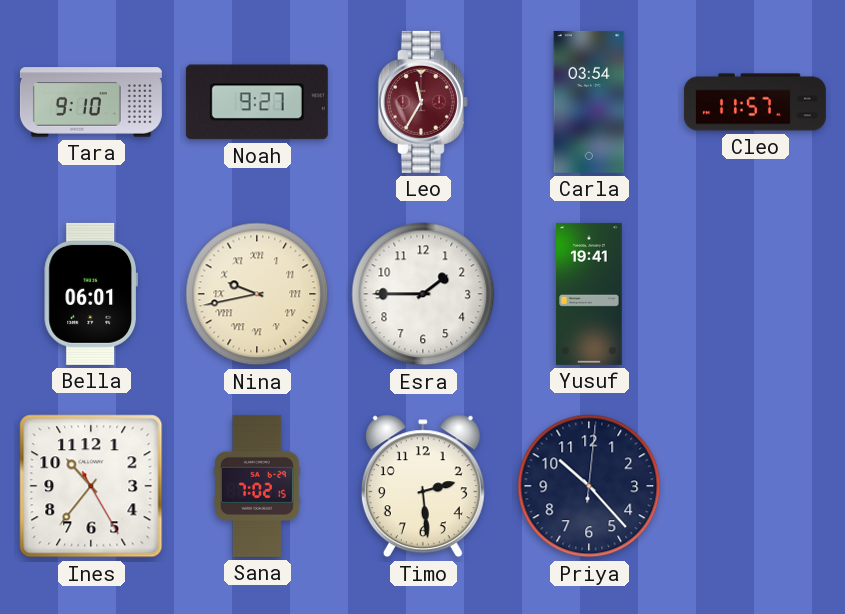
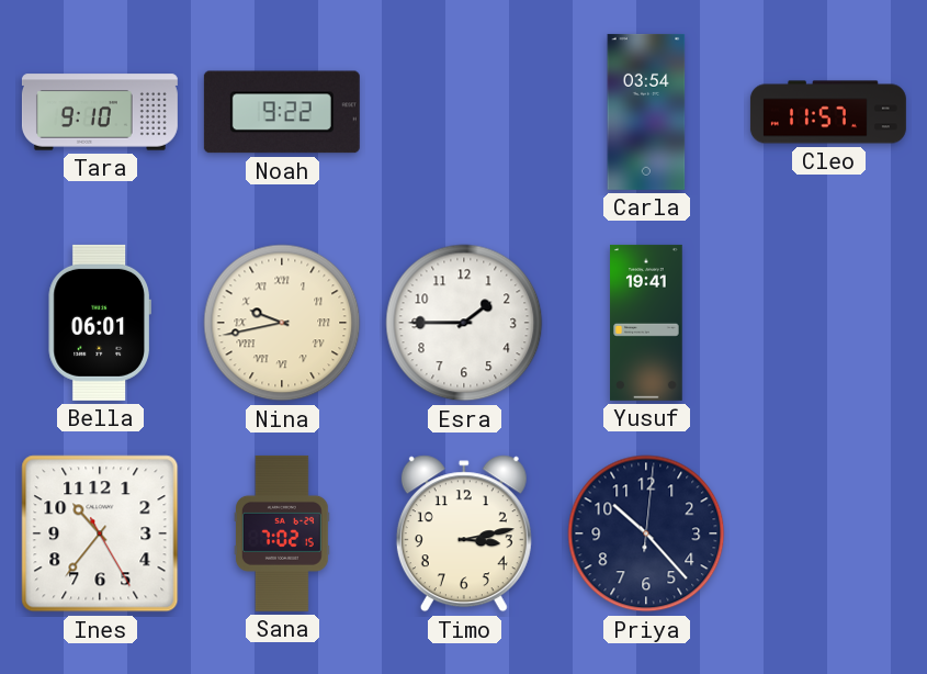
Noah: 9:27 -> 9:22 (282, 112)
Leo: 11:35 -> none (423, 102)
Timo: 2:29 -> 3:13 (464, 533)
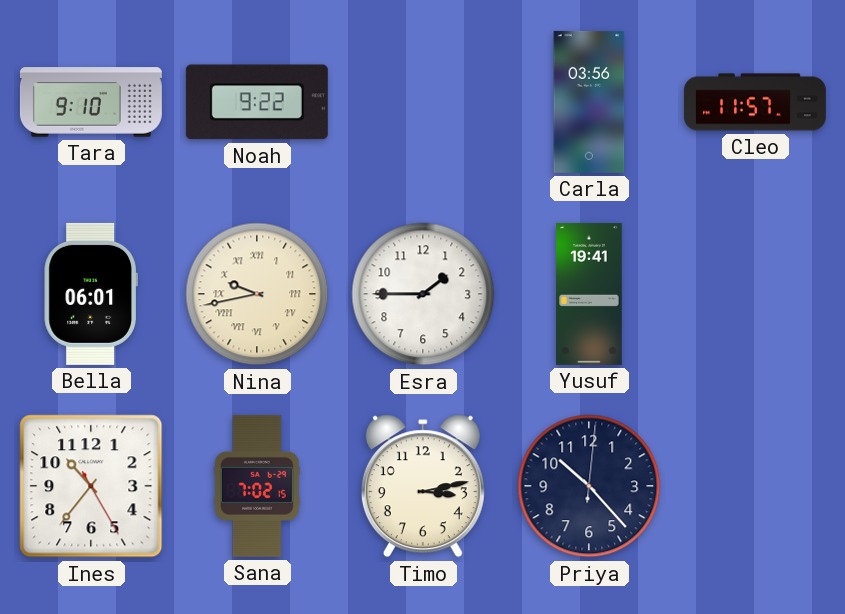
Carla: 03:54 -> 03:56 (589, 102)
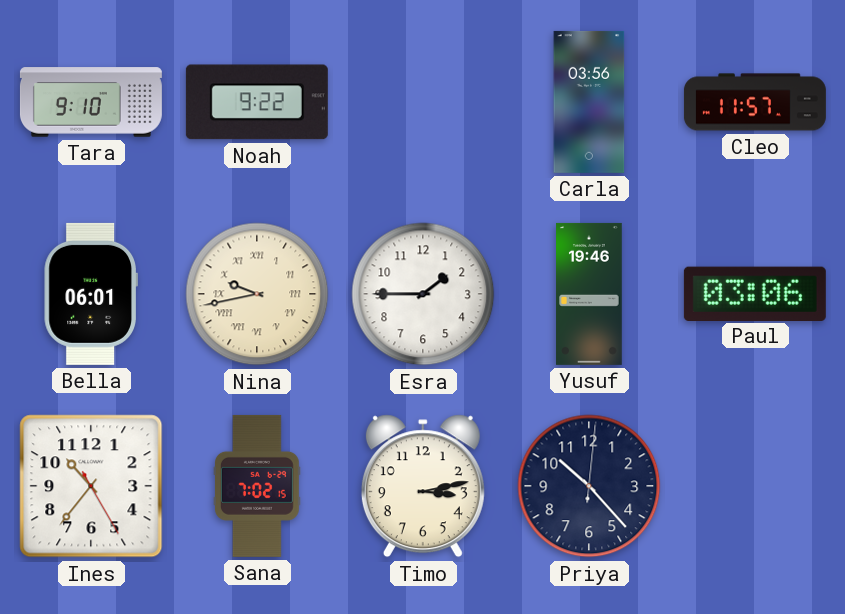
Yusuf: 19:41 -> 19:46 (589, 294)
Paul: none -> 03:06 (755, 293)
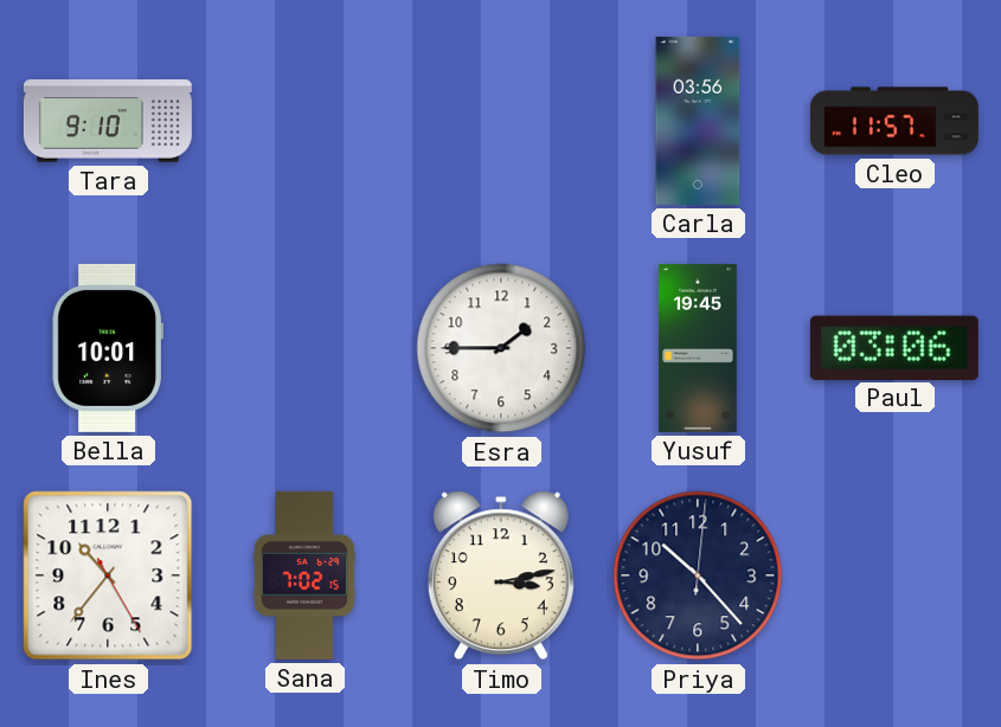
Noah: 9:22 -> none (257, 102)
Bella: 06:01 -> 10:01 (108, 348)
Nina: 9:43 -> none (257, 294)
Yusuf: 19:46 -> 19:45 (698, 348)
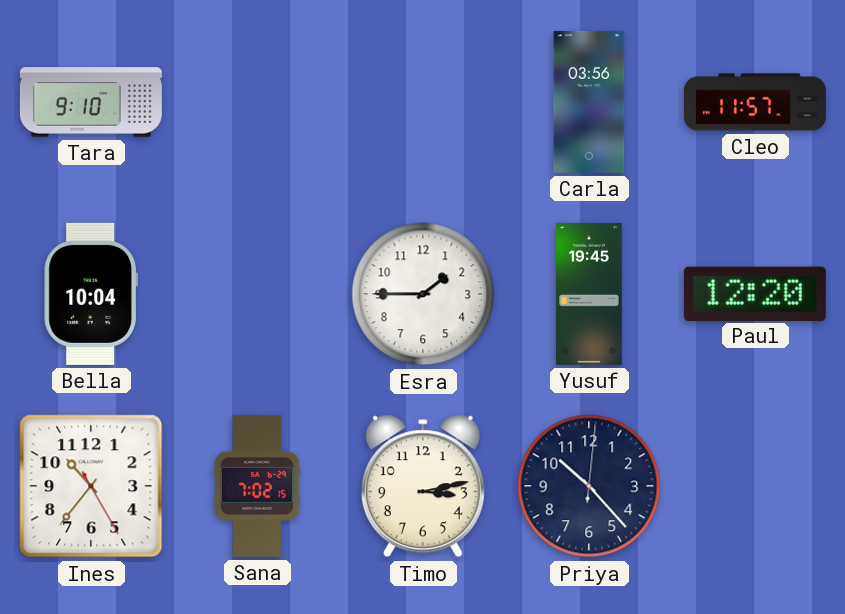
Bella: 10:01 -> 10:04 (91, 294)
Paul: 03:06 -> 12:20 (755, 293)
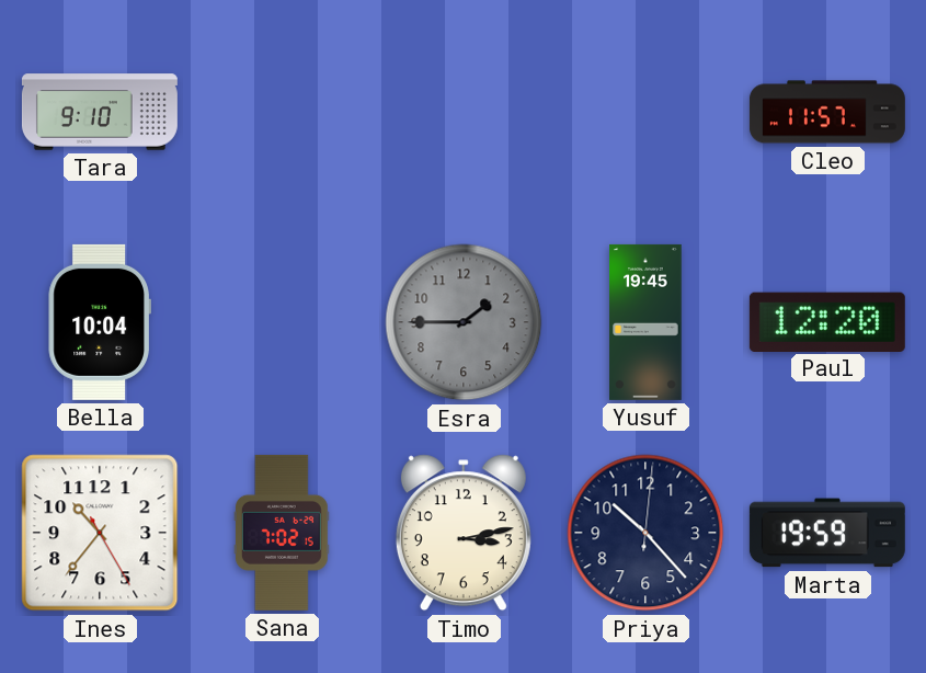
Carla: 03:56 -> none (589, 102)
Esra dial: white -> grey (464, 322)
Marta: none -> 19:59 (827, 533)
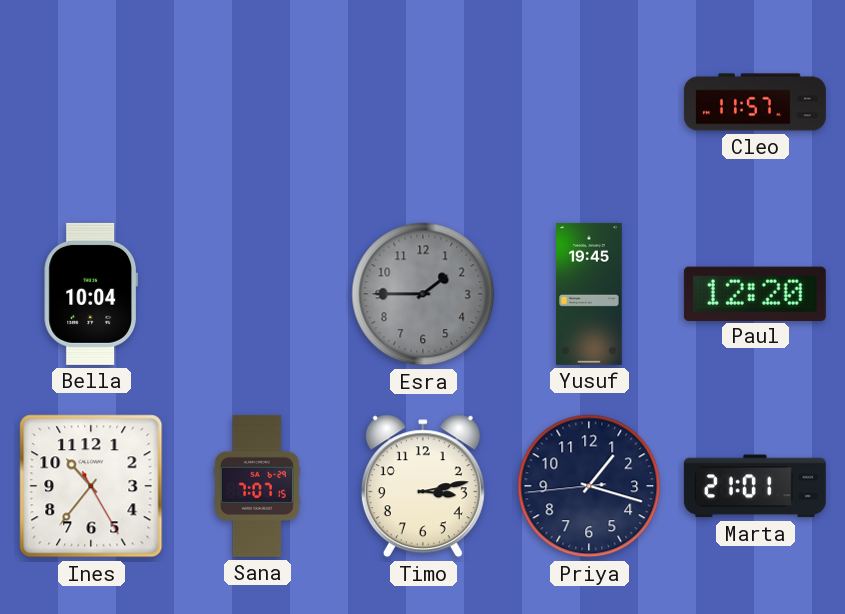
Tara: 9:10 -> none (100, 112)
Sana: 7:02 -> 7:07 (257, 486)
Priya: 10:23 -> 1:17 (589, 486)
Marta: 19:59 -> 21:01 (755, 486)
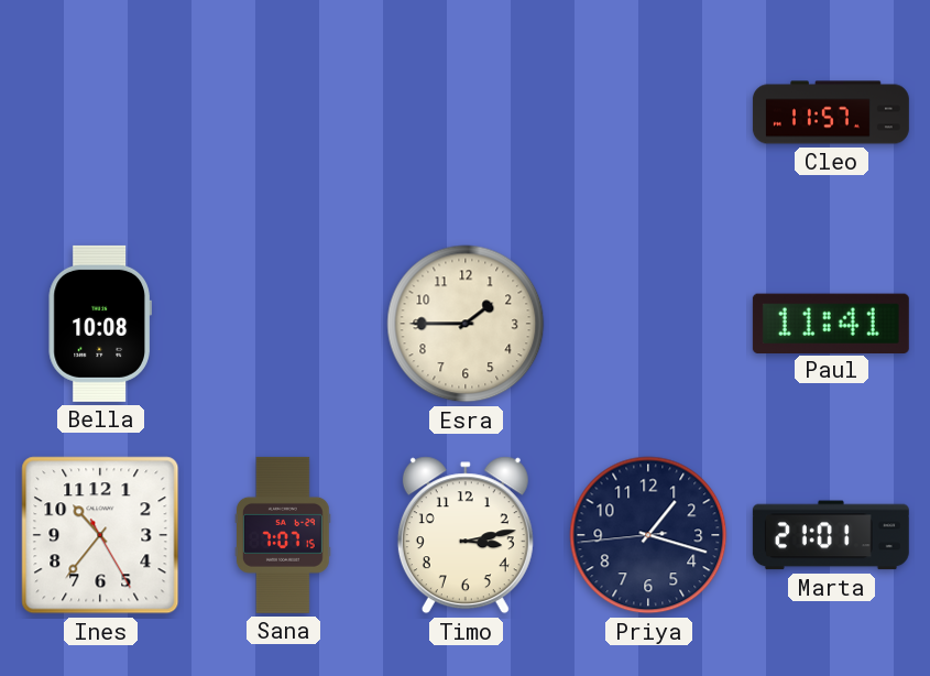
Bella: 10:04 -> 10:08 (100, 324)
Esra dial: grey -> cream (466, 324)
Yusuf: 19:45 -> none (589, 294)
Paul: 12:20 -> 11:41 (831, 323)
